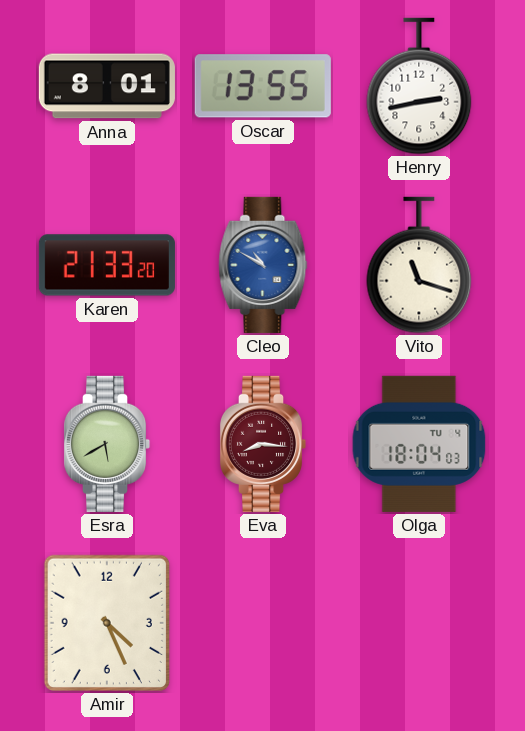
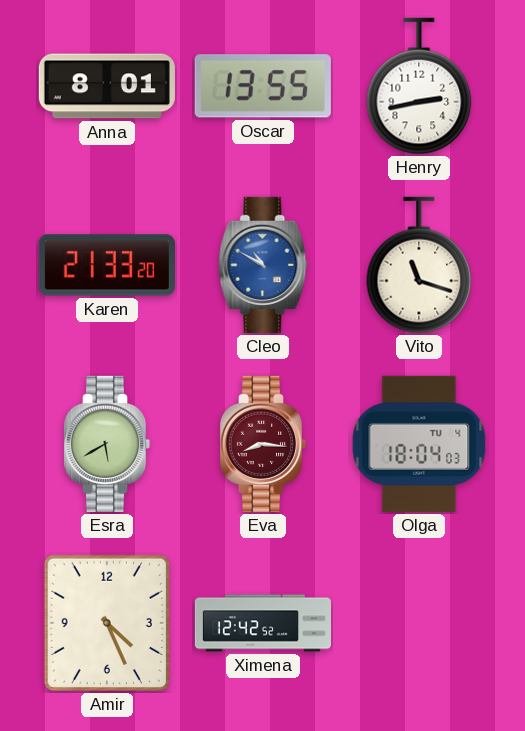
Ximena: none -> 12:42 (262, 623)
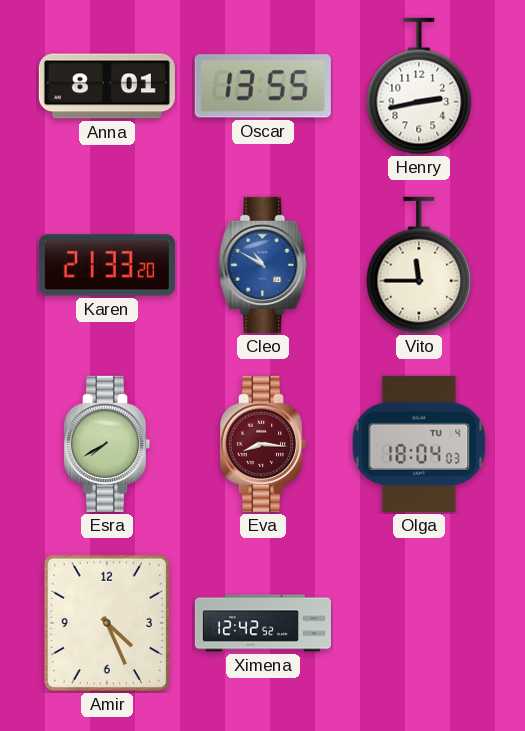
Vito: 11:18 -> 11:45 (419, 265)
Esra: 5:40 -> 7:40 (107, 444)
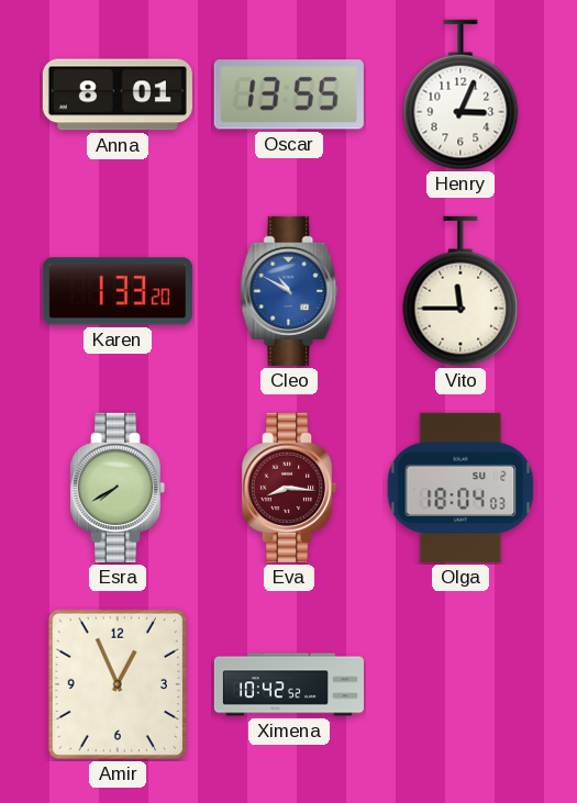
Henry: 2:43 -> 3:04 (461, 94)
Karen: 21:33 -> 1:33 (118, 291)
Olga date: TU 4 -> SU 2 (461, 488)
Amir: 4:26 -> 12:56 (118, 684)
Ximena: 12:42 -> 10:42 (288, 684)
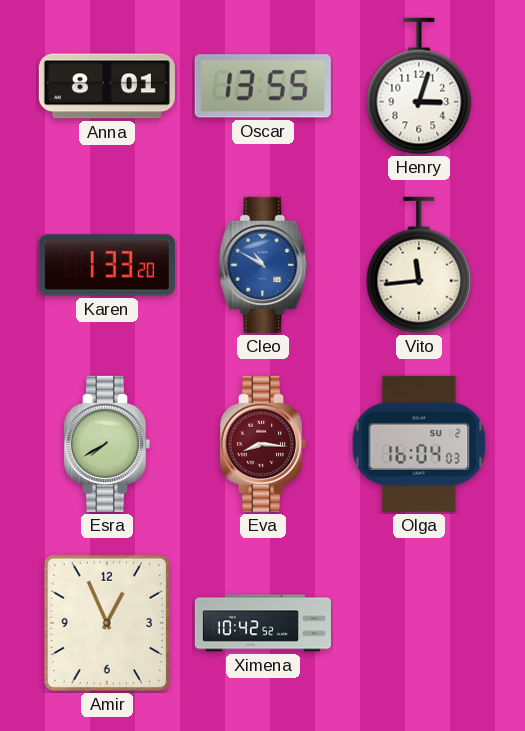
Henry: 3:04 -> 3:03 (419, 86)
Vito: 11:45 -> 11:44 (419, 265)
Olga: 18:04 -> 16:04 (419, 444)
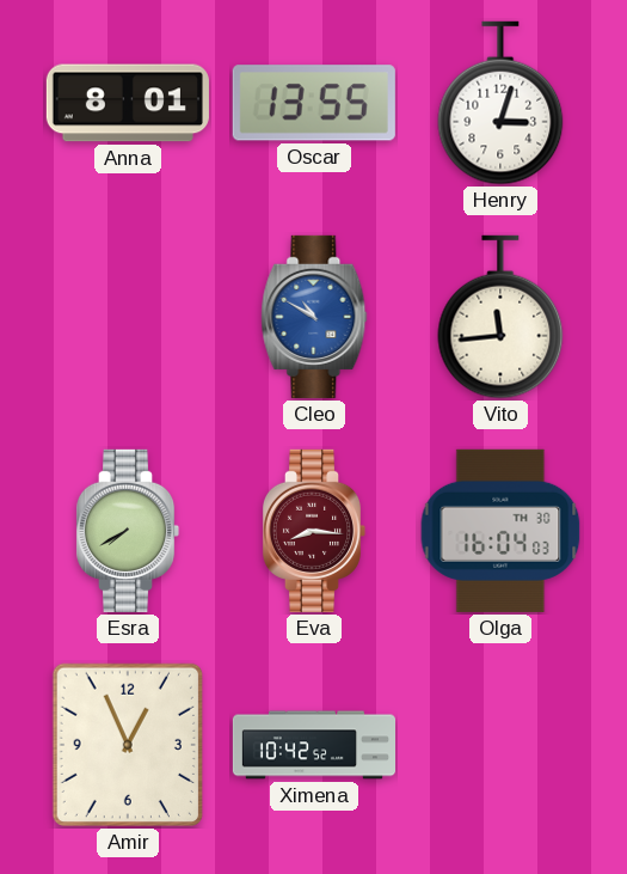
Karen: 1:33 -> none (107, 265)
Olga date: SU 2 -> TH 30 (500, 531)
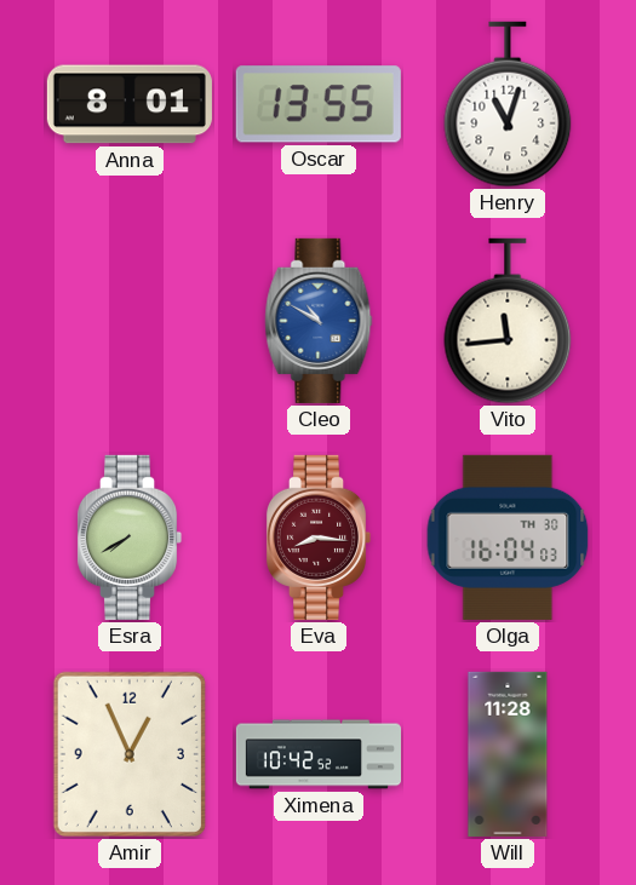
Henry: 3:03 -> 11:03 (508, 104)
Will: none -> 11:28 (508, 754)
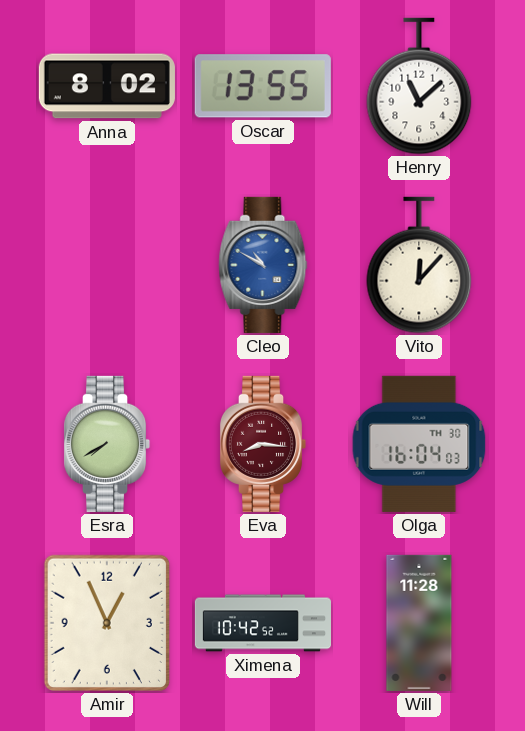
Anna: 8:01 -> 8:02 (107, 86)
Henry: 11:03 -> 11:08 (419, 86)
Vito: 11:44 -> 12:07 (419, 265)
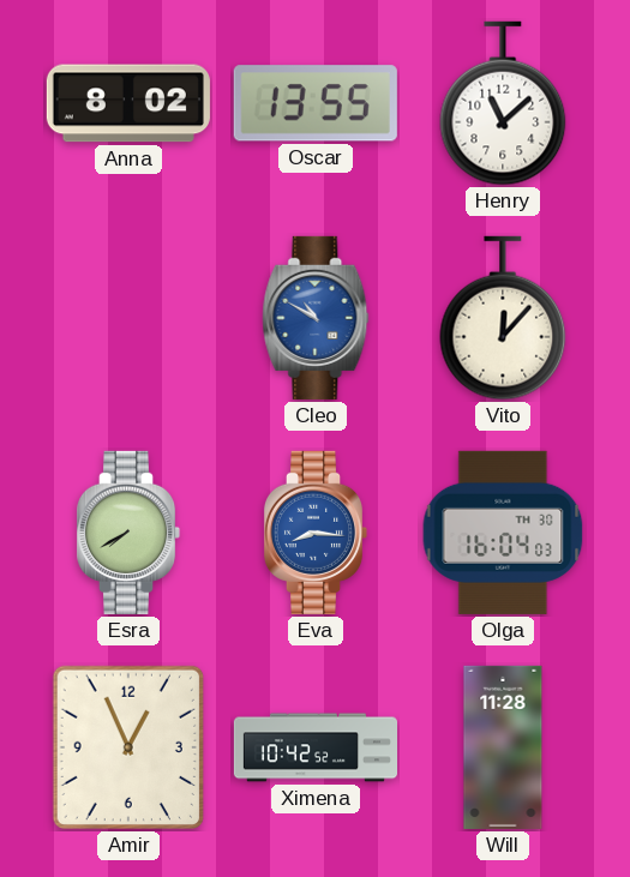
Eva dial: burgundy -> blue (316, 533)
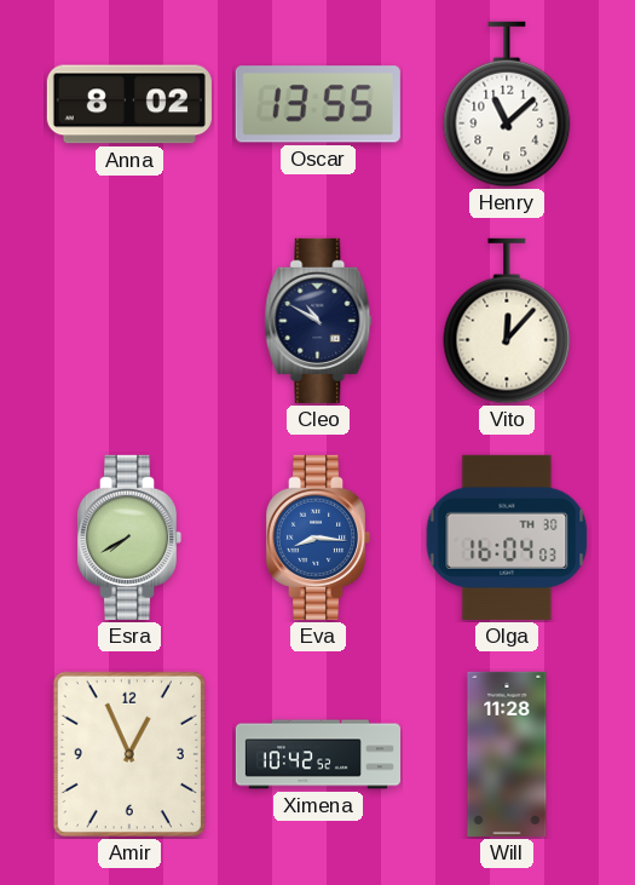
Cleo dial: blue -> navy (318, 321)
